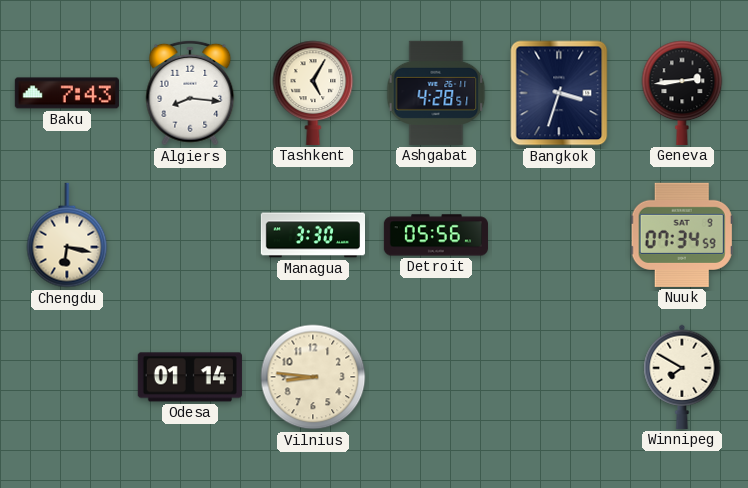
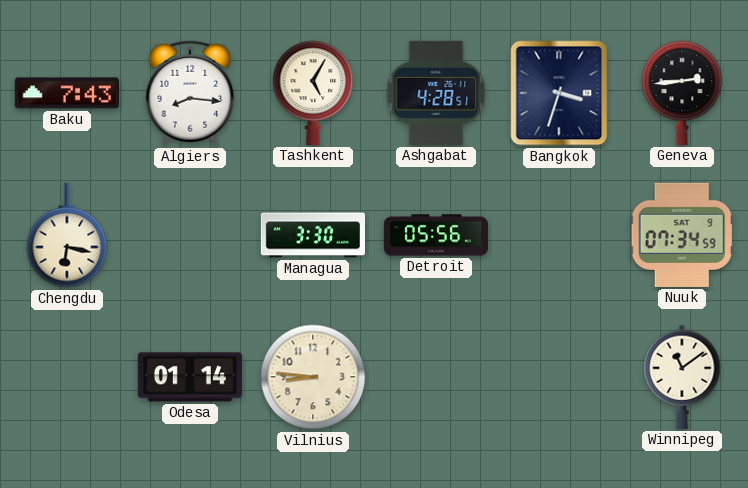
Winnipeg: 7:50 -> 11:09 (682, 377)
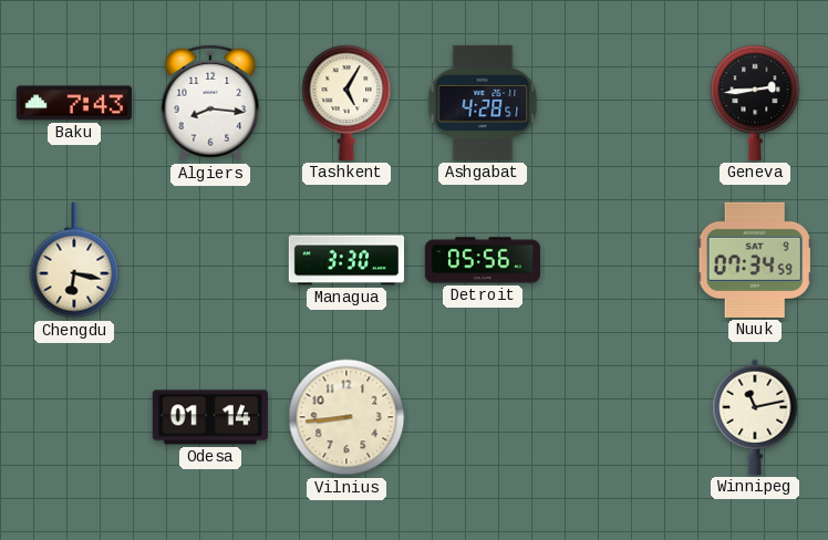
Bangkok: 3:33 -> none (559, 93)
Vilnius: 8:46 -> 8:44 (346, 417)
Winnipeg: 11:09 -> 11:13 (755, 417)
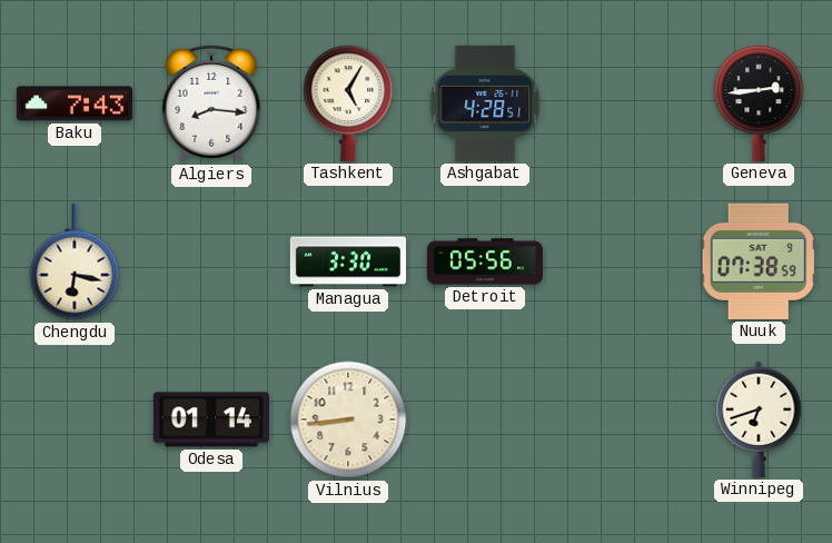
Nuuk: 07:34 -> 07:38 (759, 261)
Winnipeg: 11:13 -> 6:42 (759, 419)
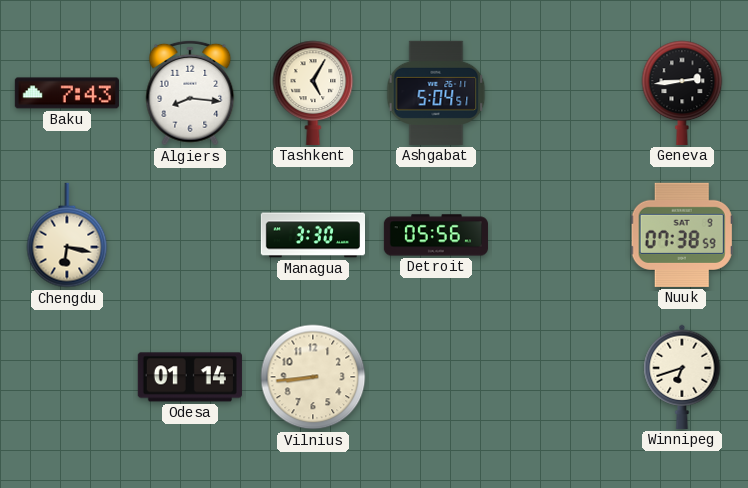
Ashgabat: 4:28 -> 5:04 (436, 93)
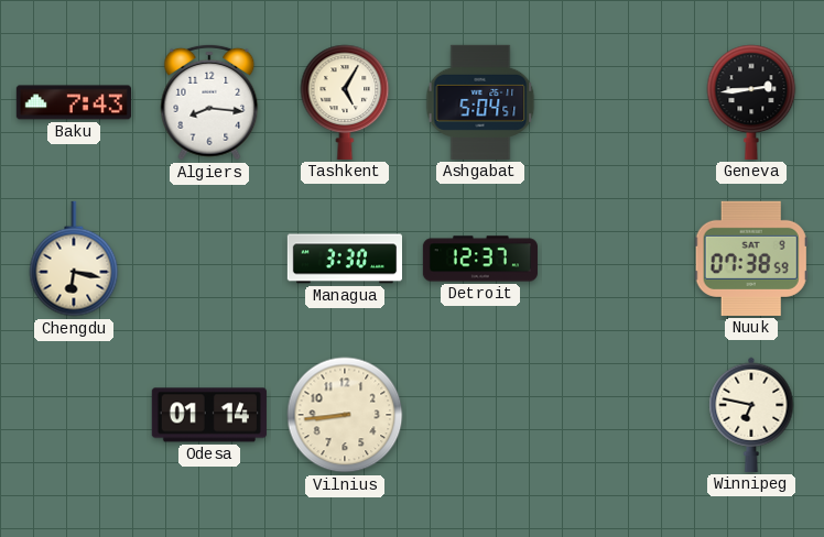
Detroit: 05:56 -> 12:37 (479, 259)
Winnipeg: 6:42 -> 6:47 (751, 415)
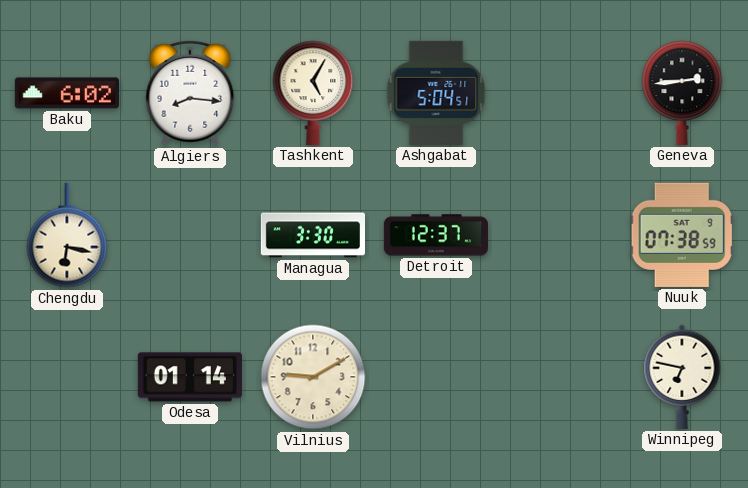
Baku: 7:43 -> 6:02 (67, 93)
Vilnius: 8:44 -> 9:10 (313, 377)
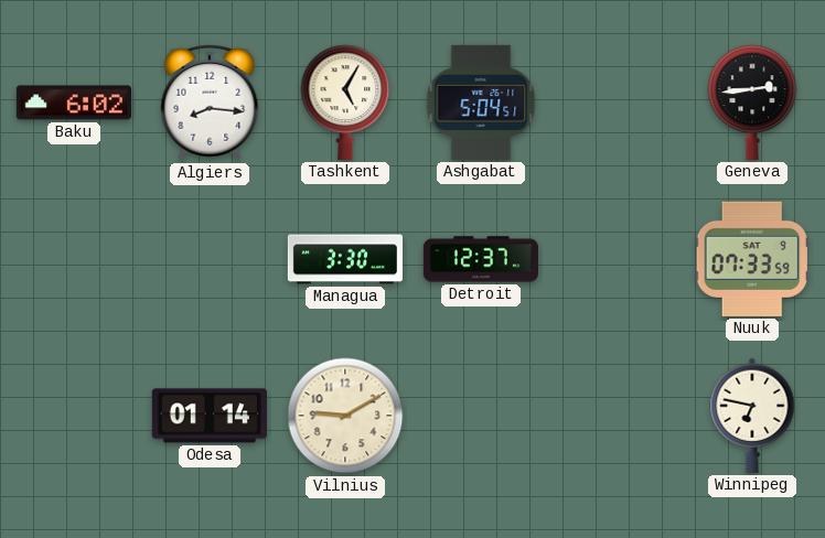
Chengdu: 6:17 -> none (67, 235)
Nuuk: 07:38 -> 07:33 (752, 259)
